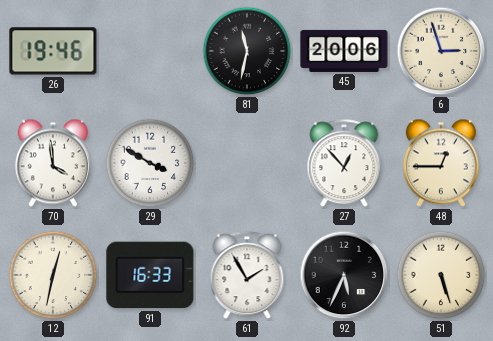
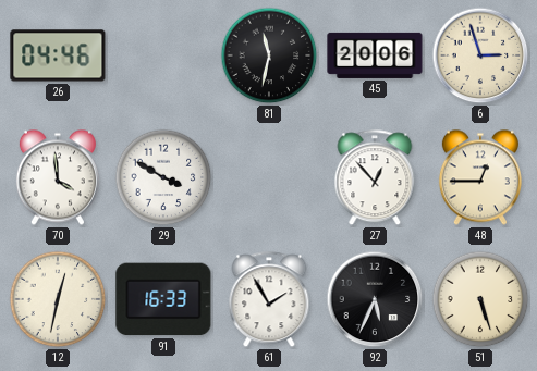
26: 19:46 -> 04:46 (58, 55)
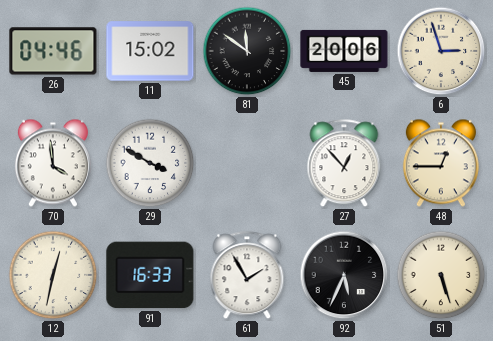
11: none -> 15:02 (150, 51)
81: 11:32 -> 11:51 (247, 51)
